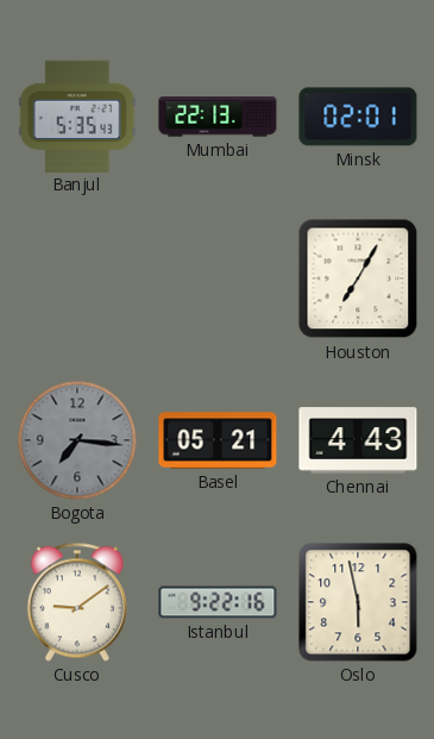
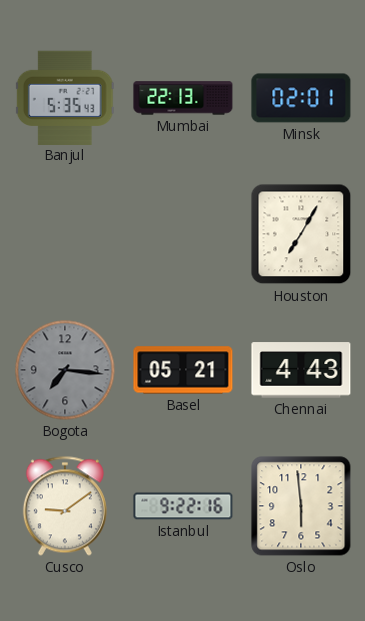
Oslo: 5:58 -> 5:59 (301, 506)
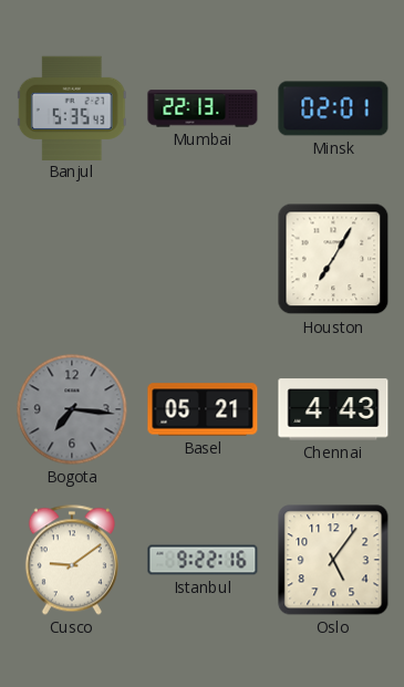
Oslo: 5:59 -> 5:06 (333, 560)
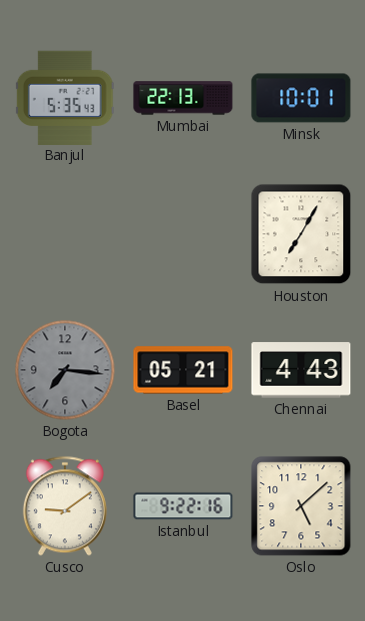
Minsk: 02:01 -> 10:01 (301, 98)
Oslo: 5:06 -> 5:08 (301, 506)
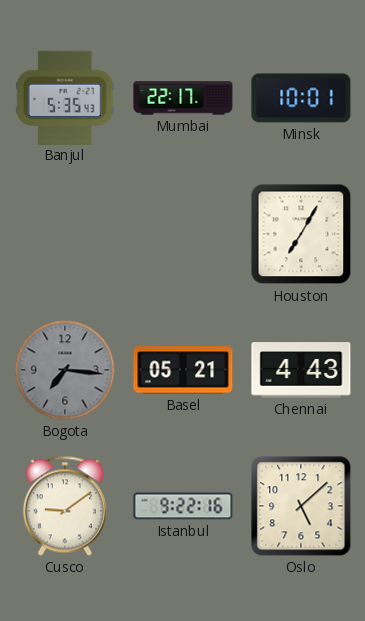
Mumbai: 22:13 -> 22:17 (183, 98)
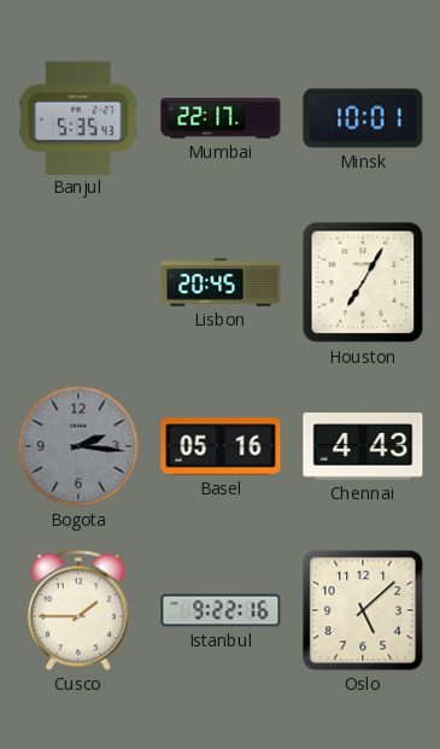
Lisbon: none -> 20:45 (221, 282)
Bogota: 7:16 -> 2:16 (78, 446)
Basel: 05:21 -> 05:16 (221, 446)
Cusco: 9:09 -> 1:45 (78, 610)
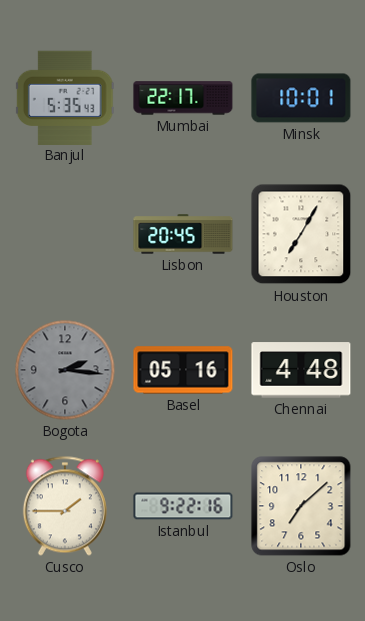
Chennai: 4:43 -> 4:48 (301, 370)
Oslo: 5:08 -> 7:08 (301, 506)
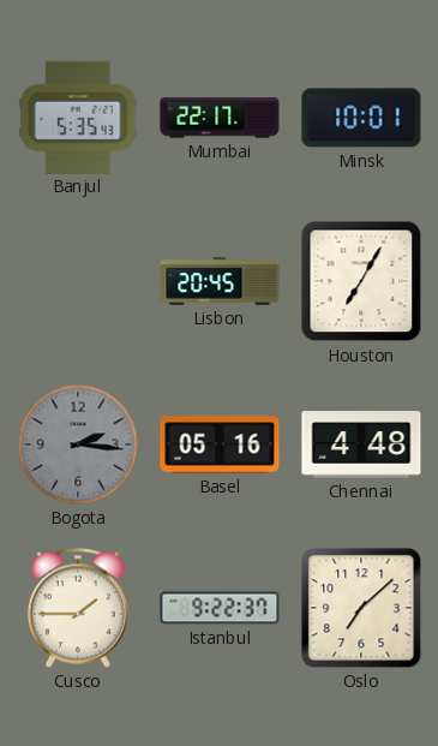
Istanbul: 9:22:16 -> 9:22:37 (220, 608)
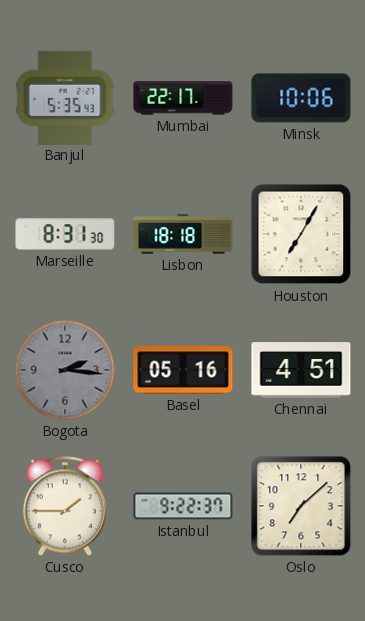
Minsk: 10:01 -> 10:06 (301, 98)
Marseille: none -> 8:31 (65, 234)
Lisbon: 20:45 -> 18:18 (183, 234)
Chennai: 4:48 -> 4:51 (301, 370)
